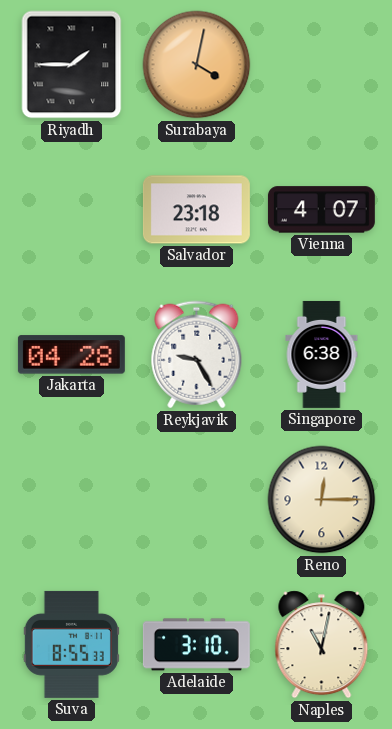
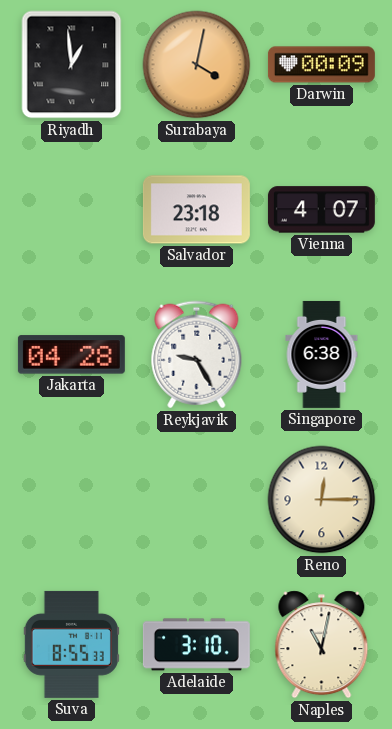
Riyadh: 1:45 -> 12:59 (72, 65)
Darwin: none -> 00:09 (321, 65)
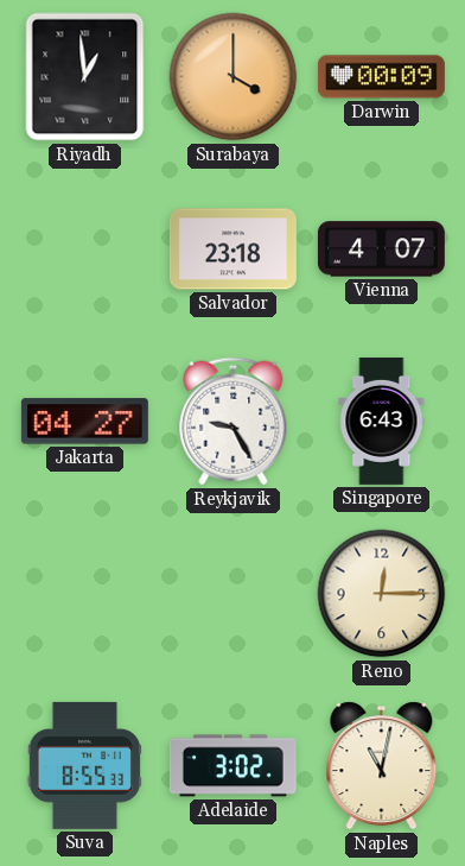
Surabaya: 4:02 -> 4:00 (234, 77)
Jakarta: 04:28 -> 04:27 (84, 422)
Singapore: 6:38 -> 6:43 (382, 421)
Adelaide: 3:10 -> 3:02 (232, 766)
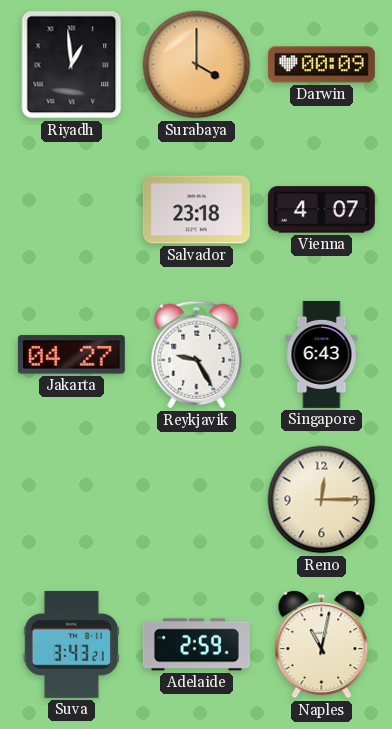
Suva: 8:55 -> 3:43 (71, 644)
Adelaide: 3:02 -> 2:59 (196, 645)
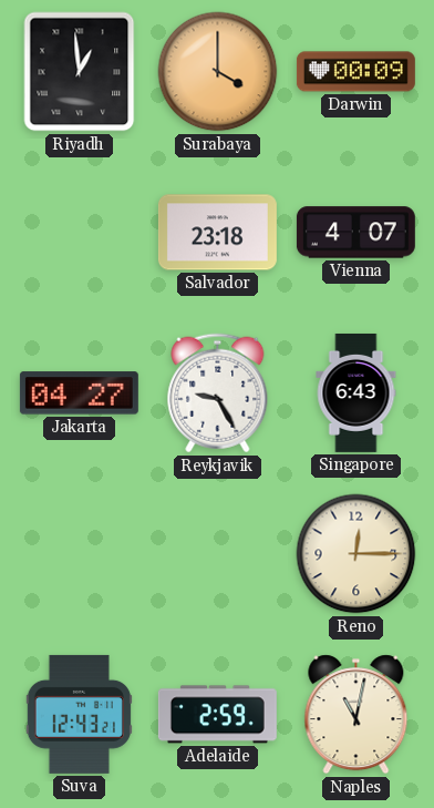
Suva: 3:43 -> 12:43 (79, 714)
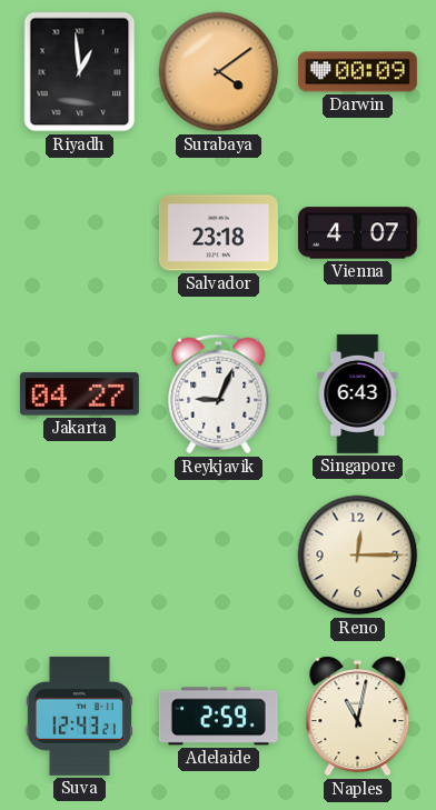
Surabaya: 4:00 -> 4:09 (219, 72)
Reykjavik: 9:25 -> 9:04 (219, 394)
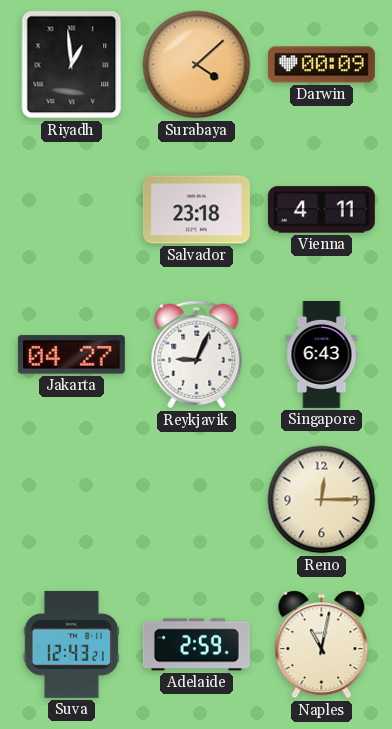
Surabaya: 4:09 -> 4:08 (197, 65)
Vienna: 4:07 -> 4:11 (321, 210)
